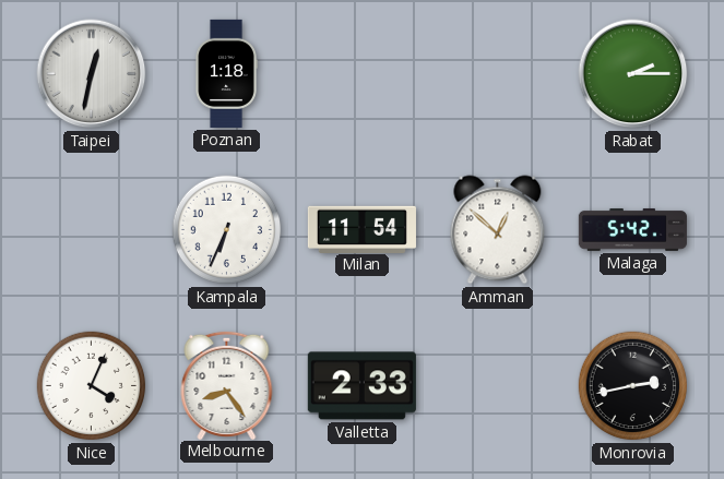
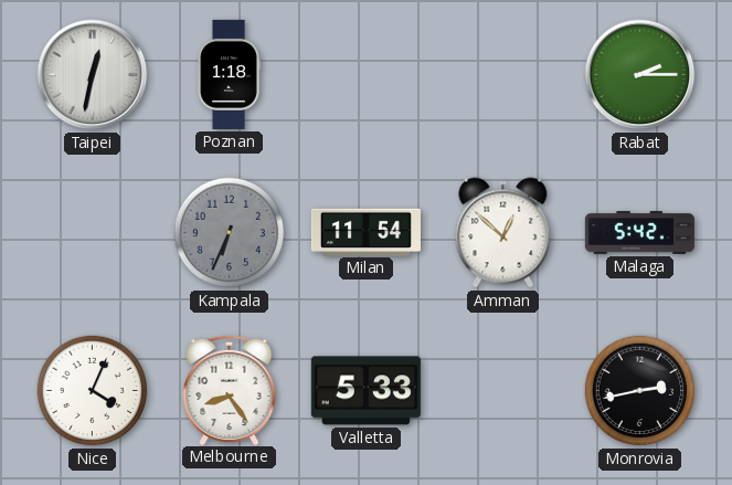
Kampala dial: white -> grey (230, 233)
Valletta: 2:33 -> 5:33 (365, 391)
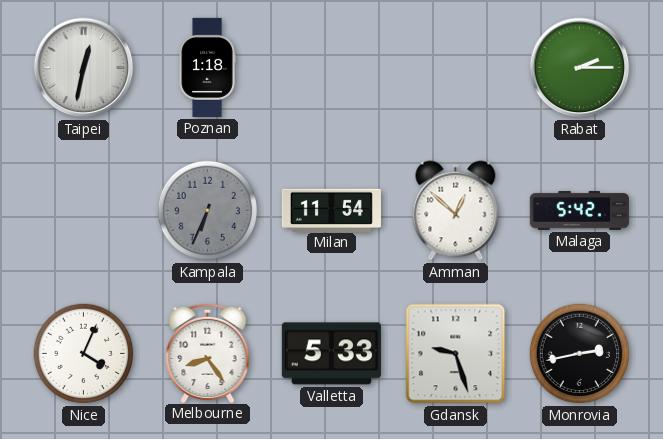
Gdansk: none -> 9:27 (456, 354)
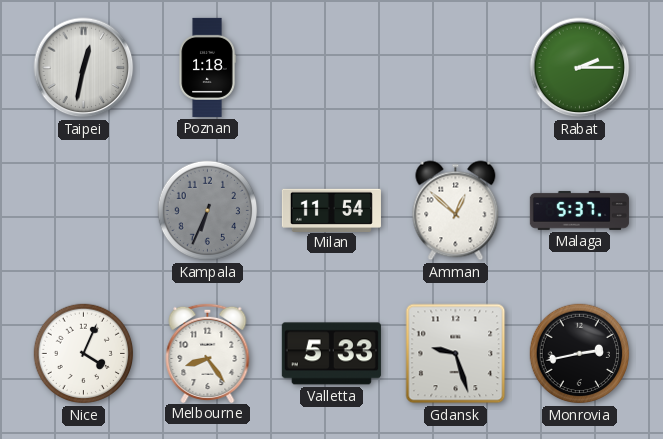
Malaga: 5:42 -> 5:37 (579, 210)
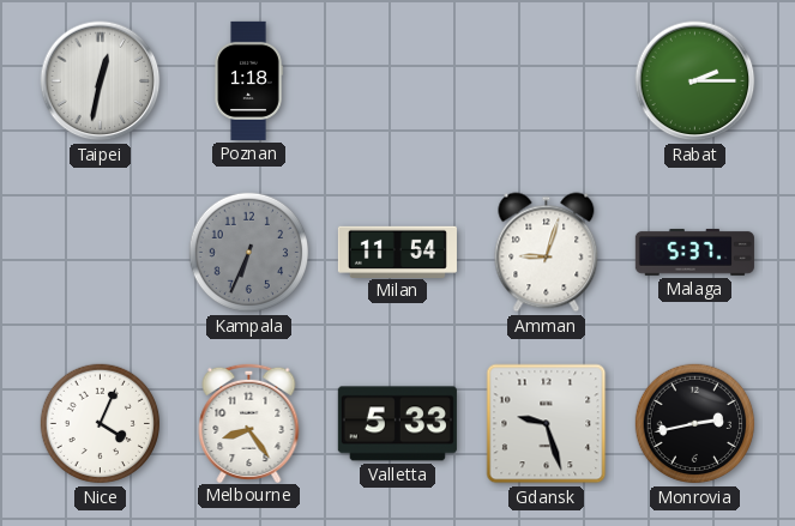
Amman: 12:52 -> 9:03 (547, 253)
